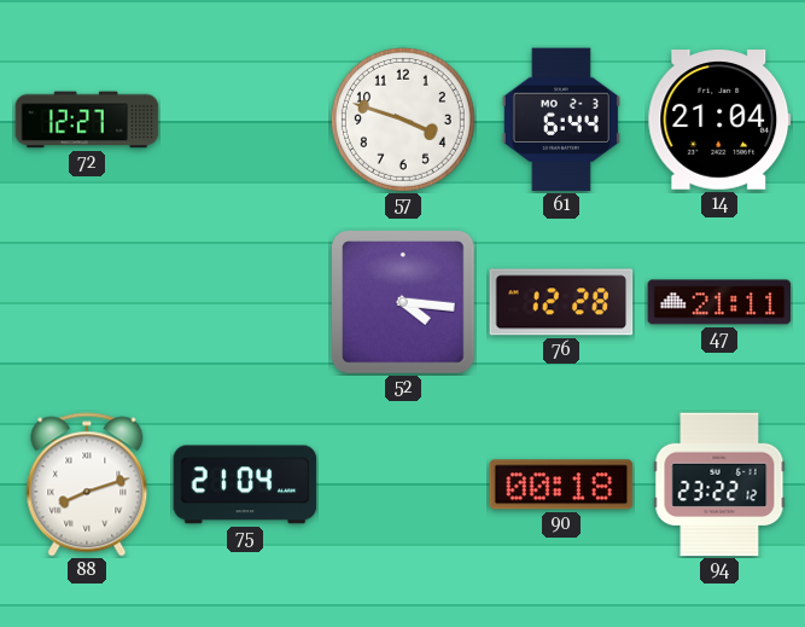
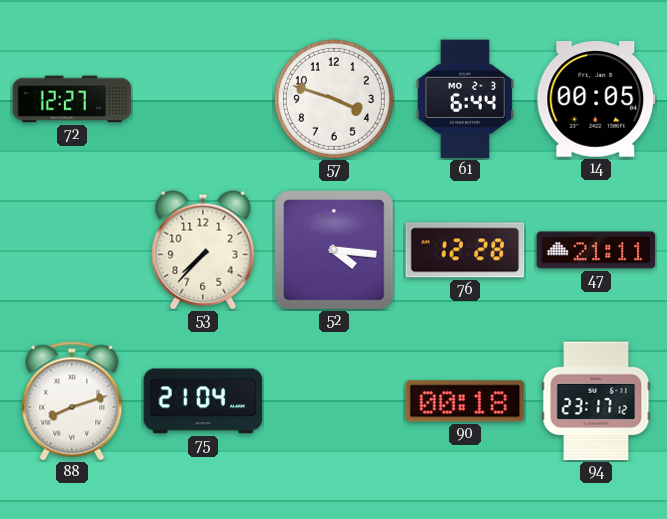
14: 21:04 -> 00:05 (596, 99)
53: none -> 7:37 (203, 250)
94: 23:22 -> 23:17 (596, 401)
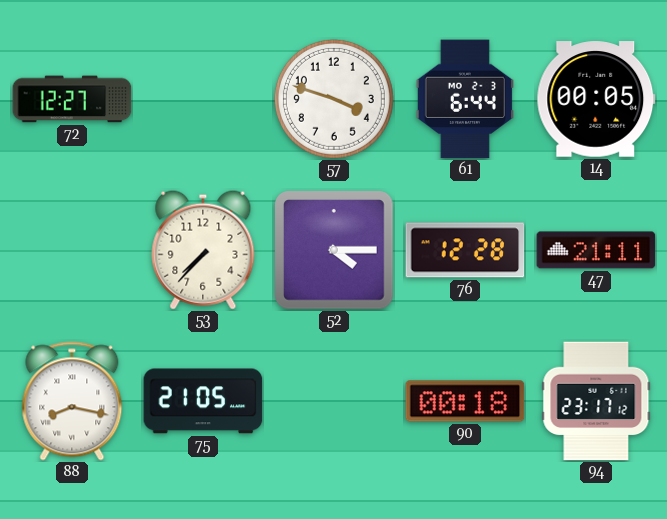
52: 4:16 -> 4:15 (334, 250)
88: 8:12 -> 8:17 (72, 401)
75: 21:04 -> 21:05 (203, 401)
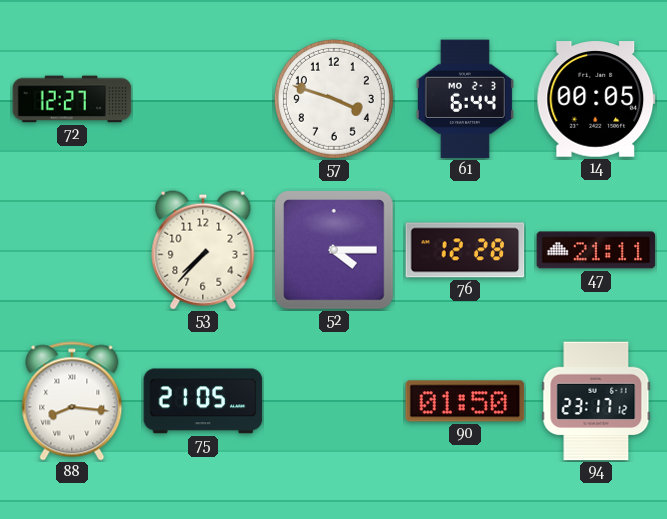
88: 8:17 -> 8:16 (72, 401)
90: 00:18 -> 01:50 (465, 401)
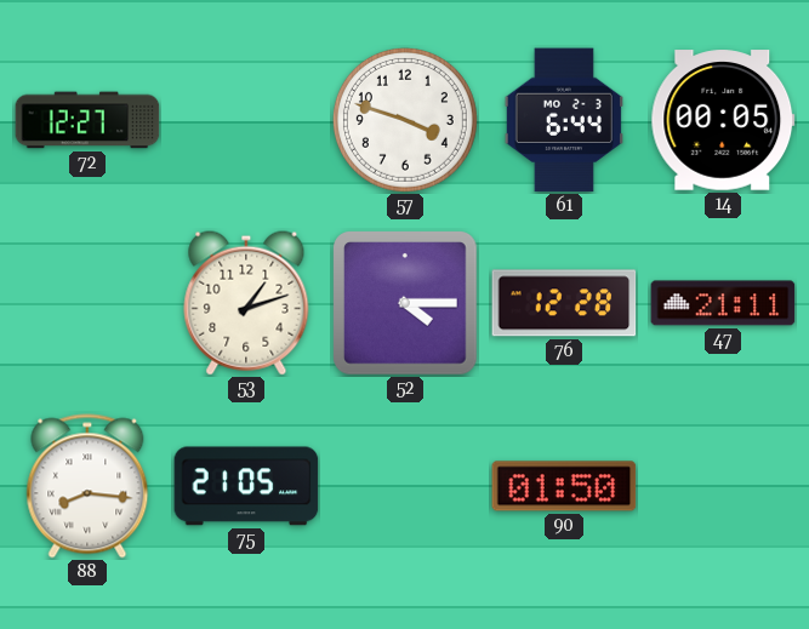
53: 7:37 -> 1:12 (246, 303)
94: 23:17 -> none (596, 401)
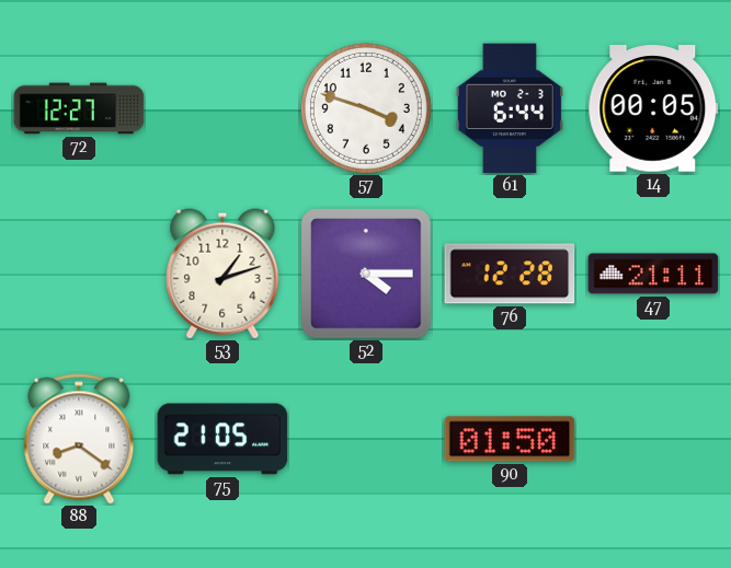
88: 8:16 -> 8:21 (79, 439)
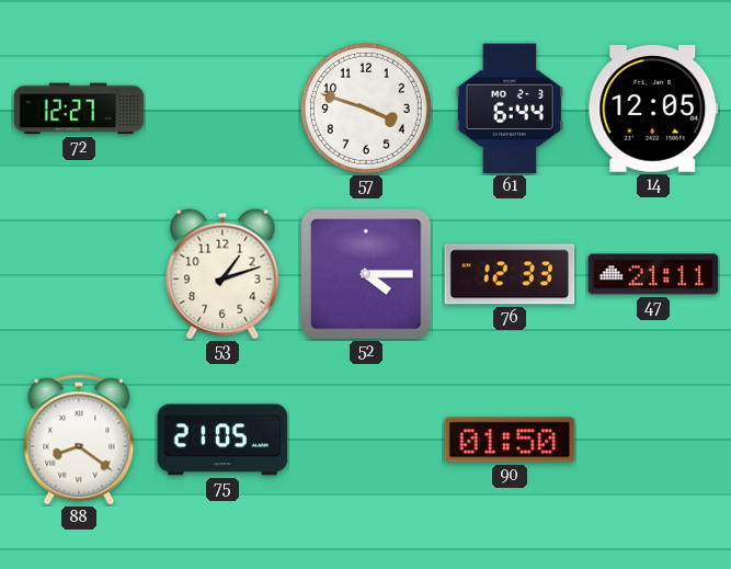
14: 00:05 -> 12:05 (653, 109)
76: 12:28 -> 12:33 (510, 274)
